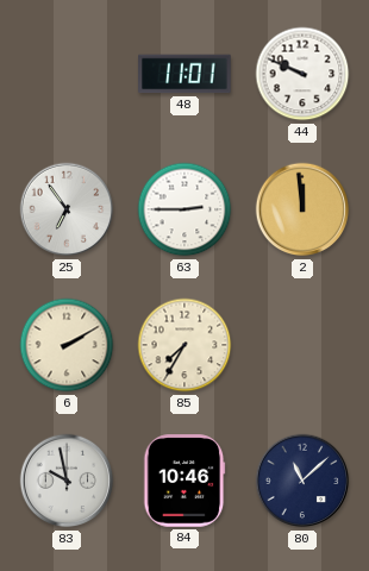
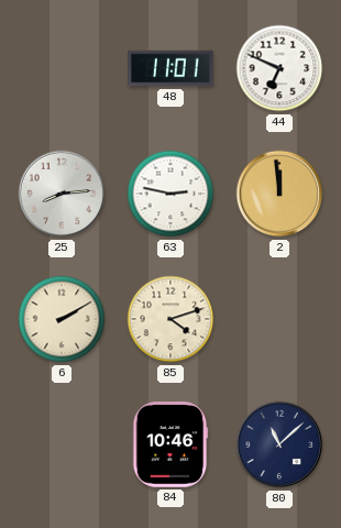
44: 9:49 -> 6:49 (279, 68)
25: 6:54 -> 8:14 (62, 194)
63: 2:45 -> 2:47 (170, 194)
85: 7:35 -> 4:12 (170, 319)
83: 9:58 -> none (67, 481)
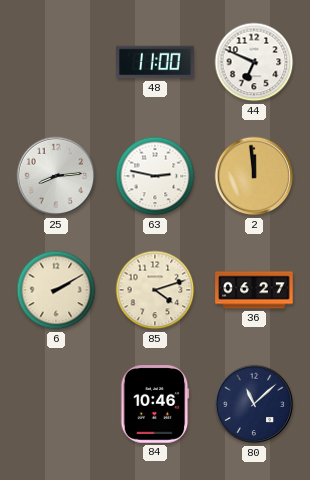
48: 11:01 -> 11:00 (155, 62)
36: none -> 06:27 (254, 290)
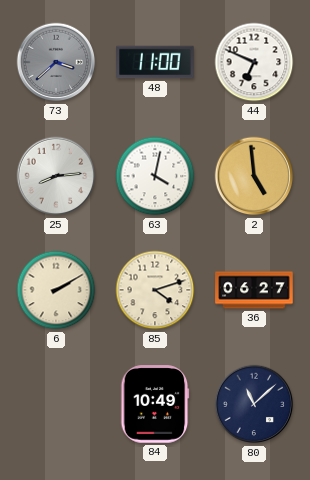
73: none -> 3:38 (56, 62)
63: 2:47 -> 4:02 (155, 176)
2: 11:59 -> 4:59 (254, 176)
84: 10:46 -> 10:49 (155, 404)
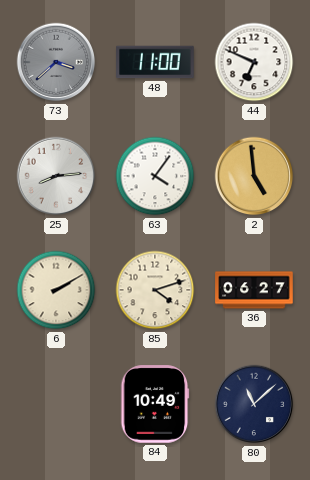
63: 4:02 -> 4:06 (155, 176)
